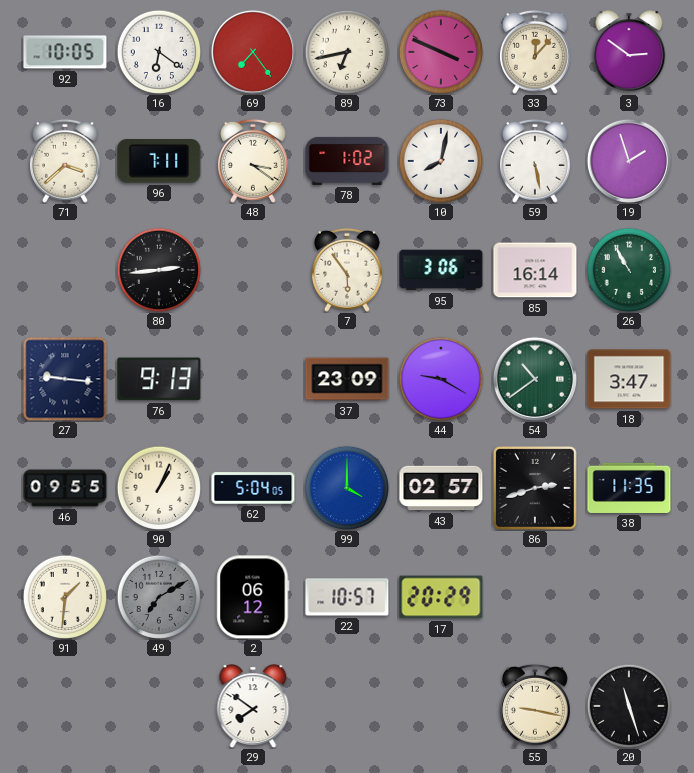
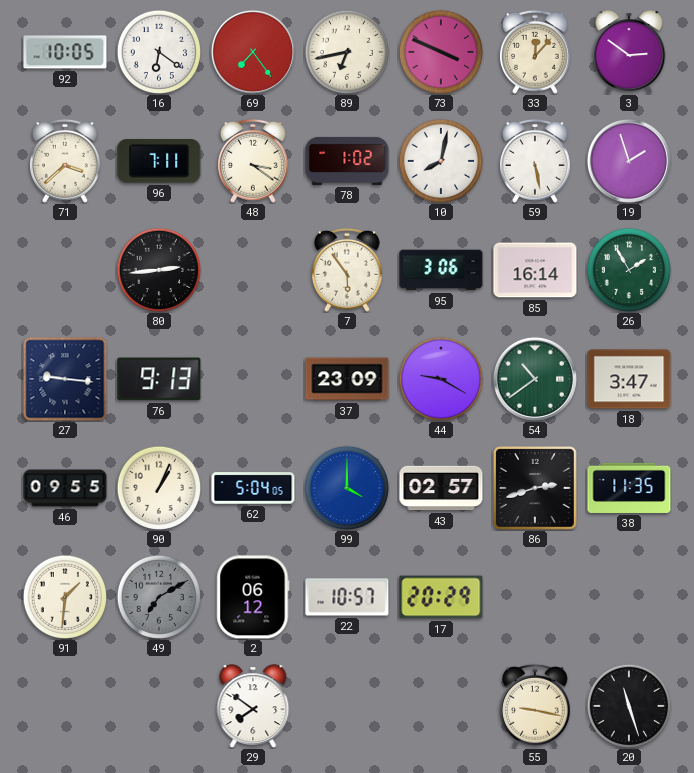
26: 10:55 -> 1:55 (629, 270)
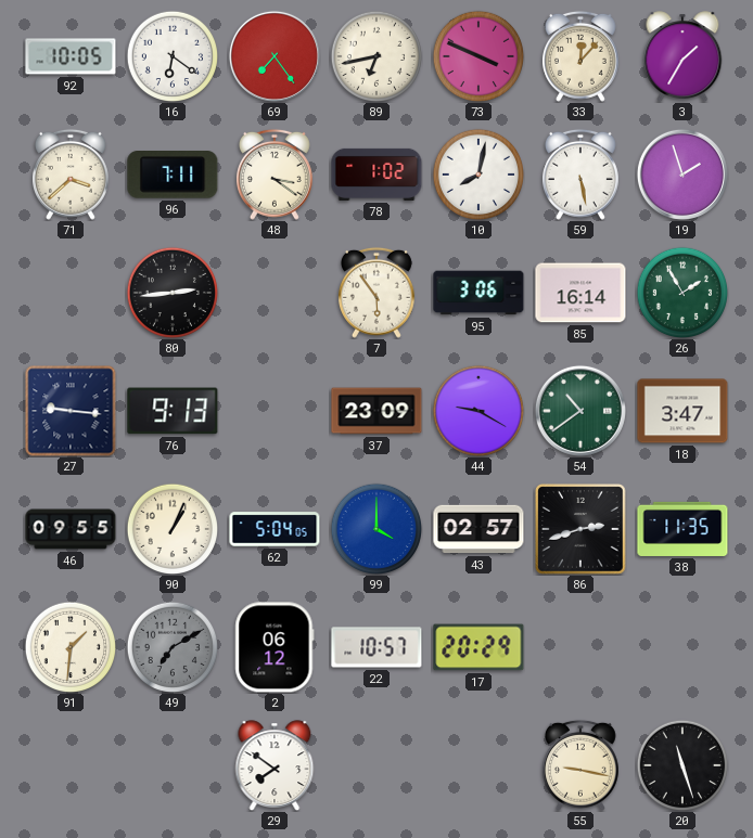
3: 2:51 -> 1:35 (682, 56)
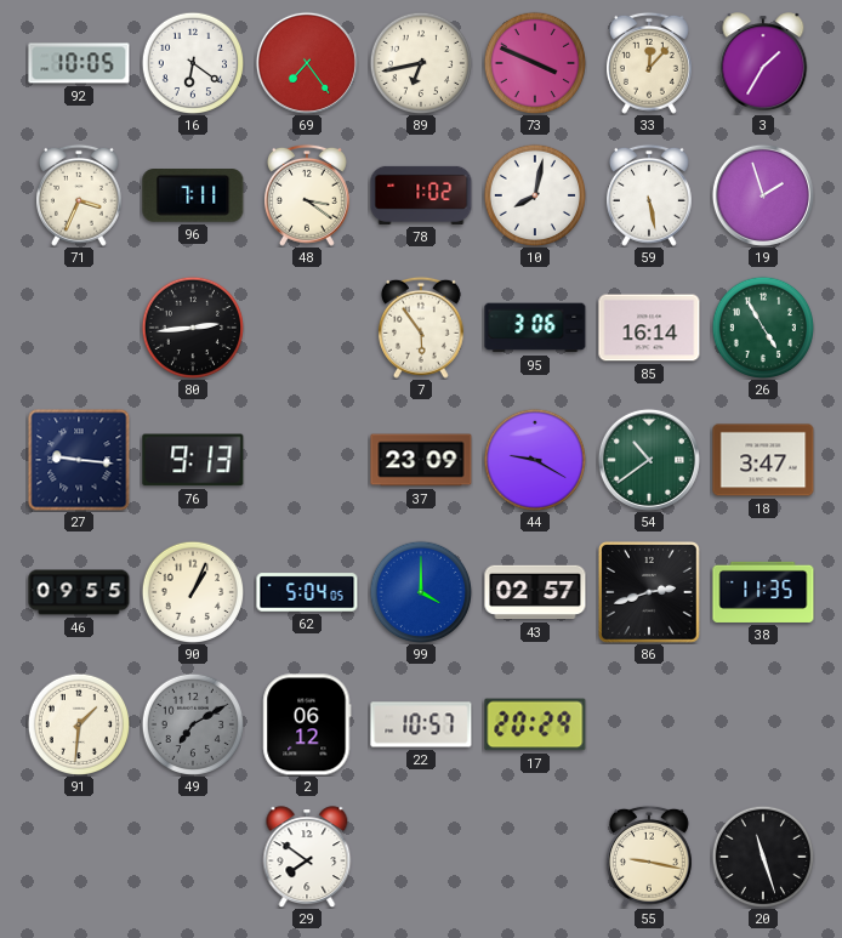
71: 3:38 -> 3:34 (79, 195)
26: 1:55 -> 4:55 (763, 328)
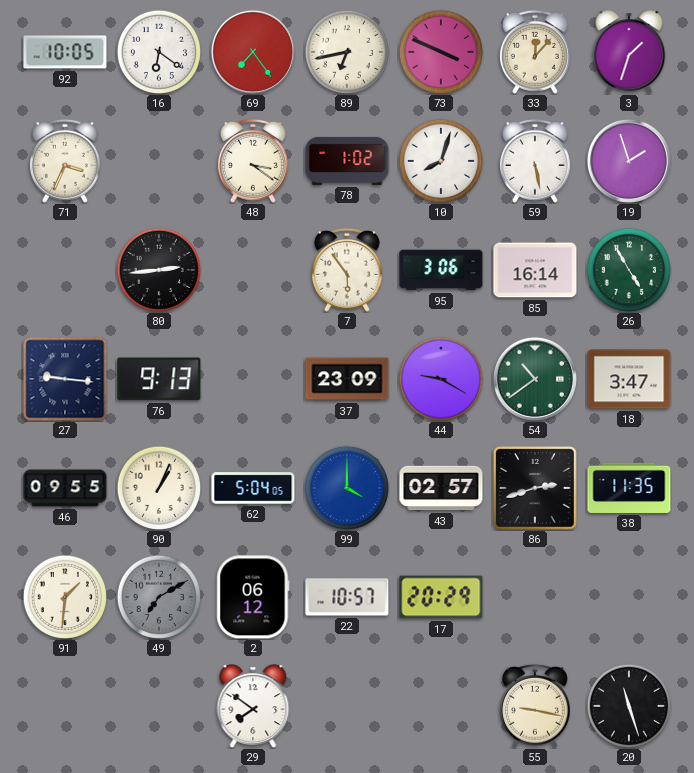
3: 1:35 -> 1:33 (629, 52)
96: 7:11 -> none (193, 197)
10: 8:02 -> 8:03 (441, 161)
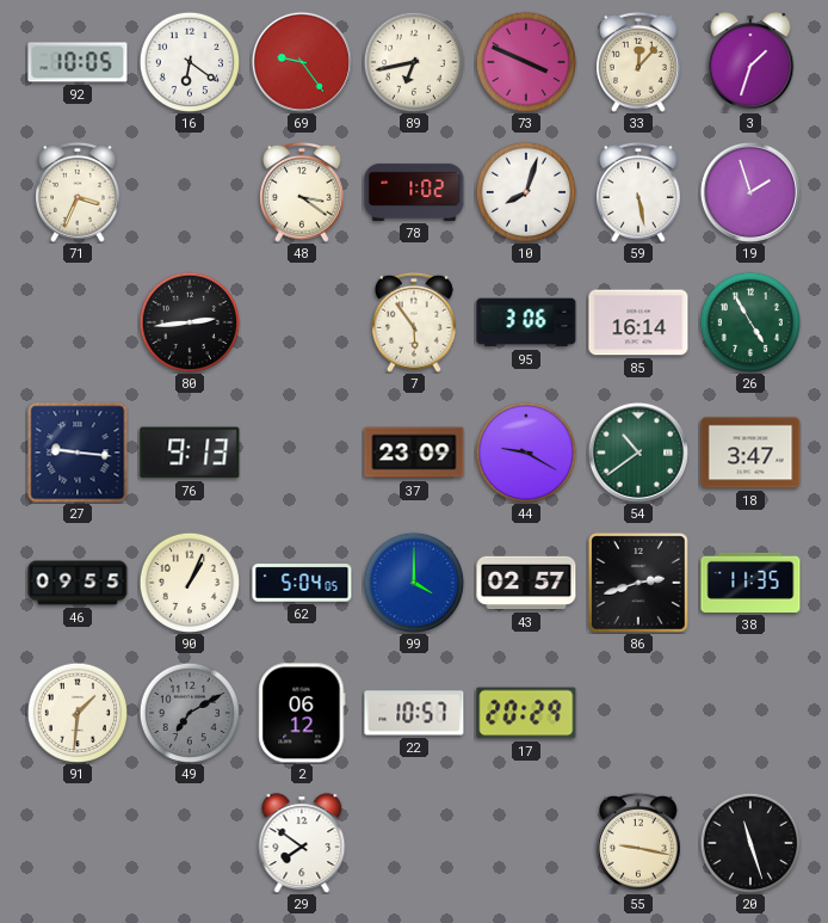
69: 7:24 -> 9:24 (302, 62)
